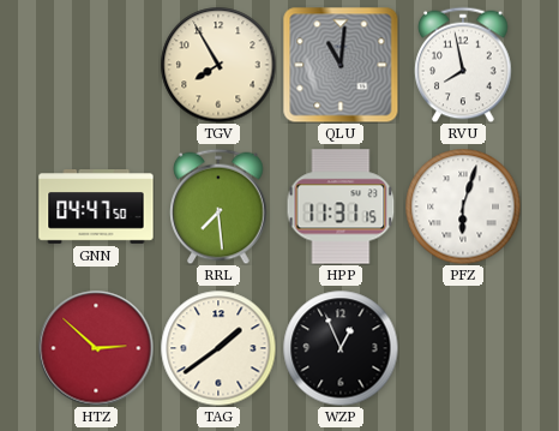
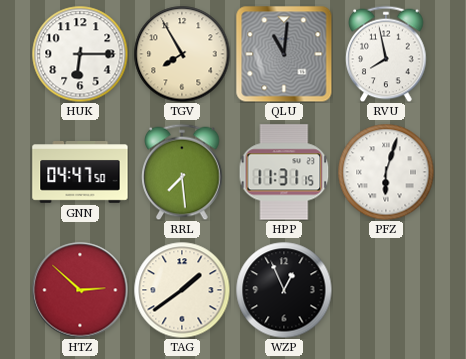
HUK: none -> 6:15 (80, 54)
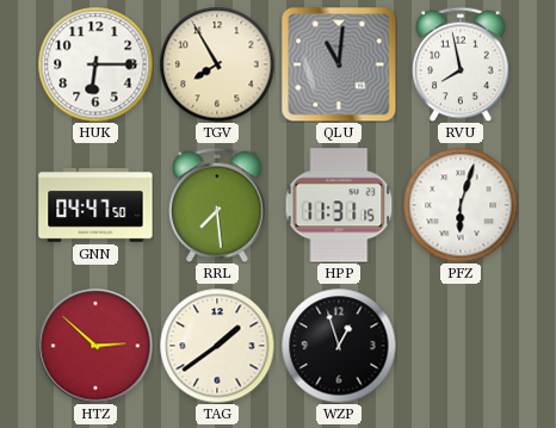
WZP: 12:56 -> 12:57 (339, 346)
